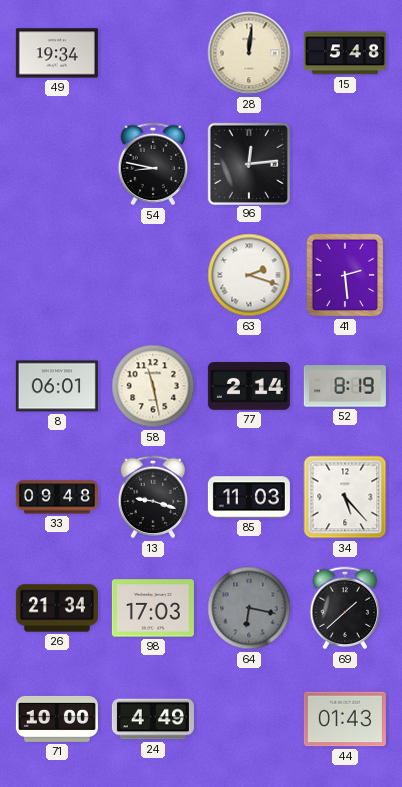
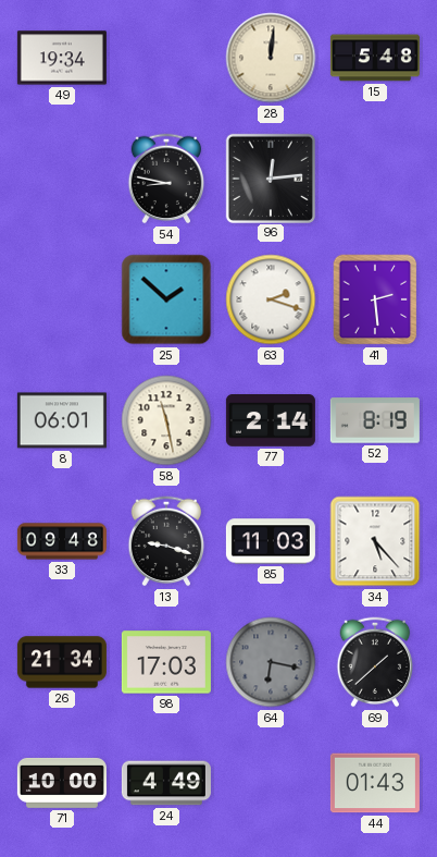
25: none -> 1:52 (166, 299)
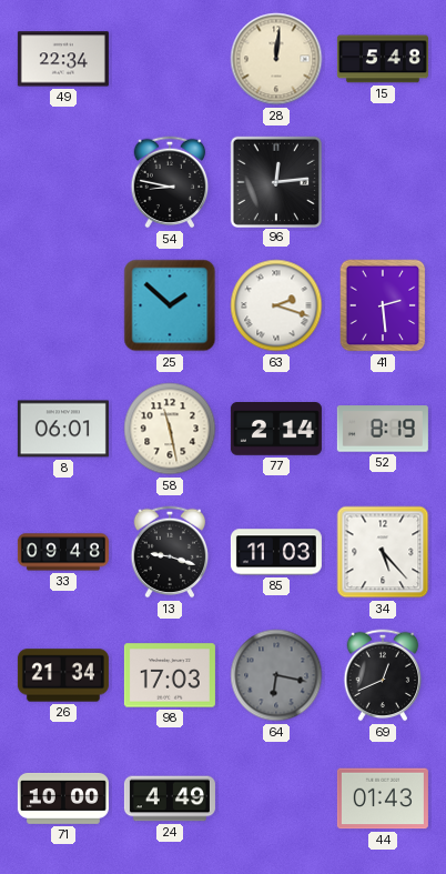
49: 19:34 -> 22:34 (63, 59)
69: 1:38 -> 12:41 (383, 675)
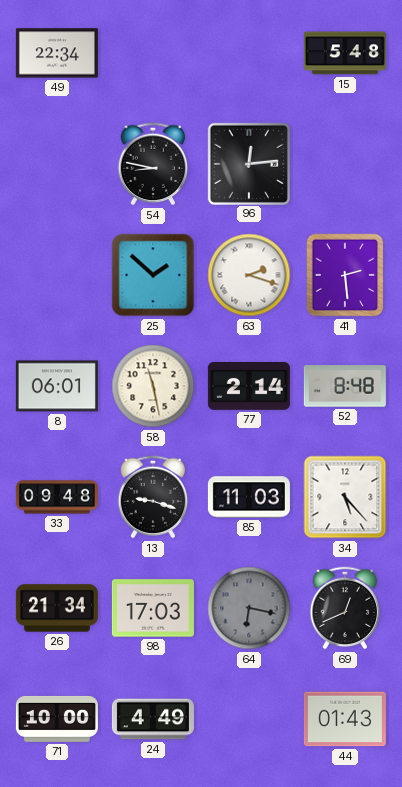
28: 12:01 -> none (276, 59)
52: 8:19 -> 8:48 (345, 386)
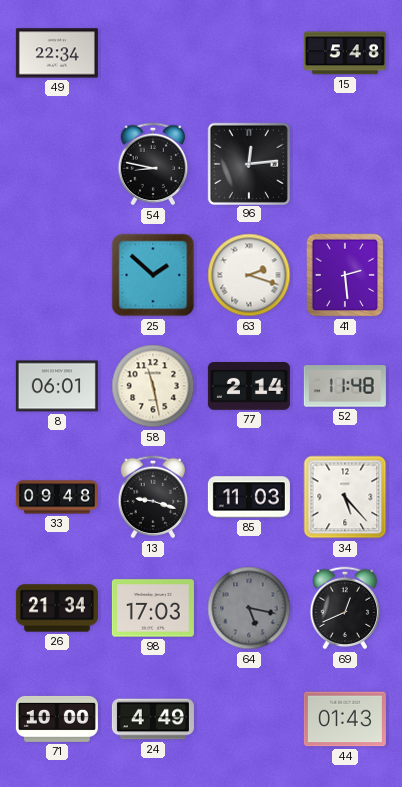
52: 8:48 -> 11:48 (345, 386)
64: 6:17 -> 5:17 (249, 608)
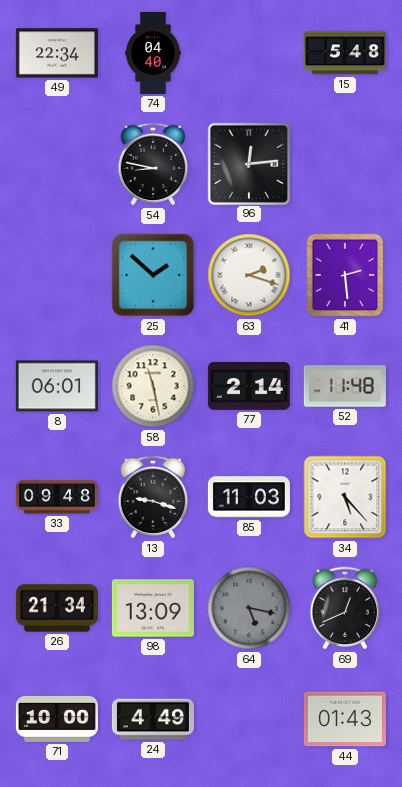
74: none -> 04:40 (153, 53)
98: 17:03 -> 13:09 (153, 608)
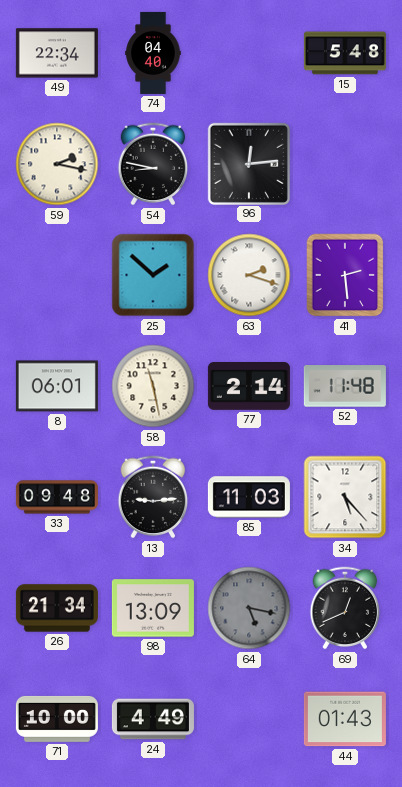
59: none -> 2:17 (57, 164)
13: 9:18 -> 9:14 (153, 497)
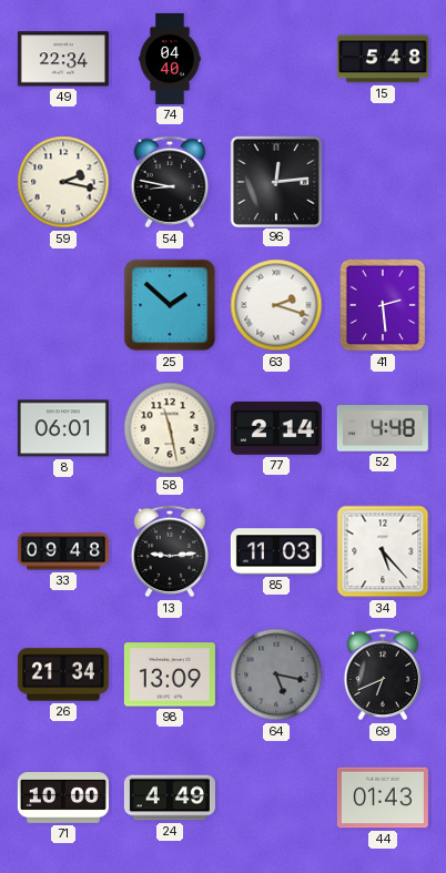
52: 11:48 -> 4:48 (383, 428)
69: 12:41 -> 6:41 (383, 674)
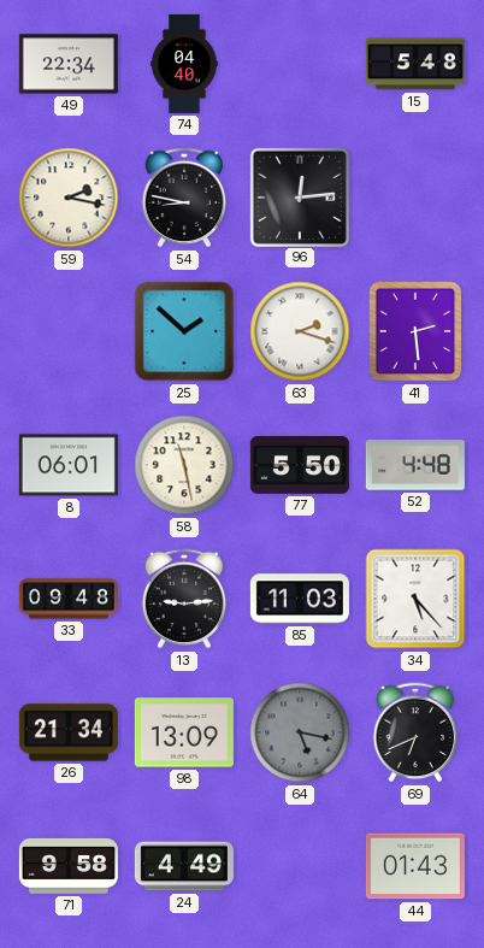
77: 2:14 -> 5:50 (300, 466)
71: 10:00 -> 9:58 (69, 866)
